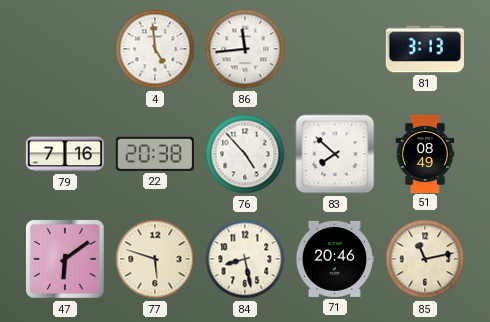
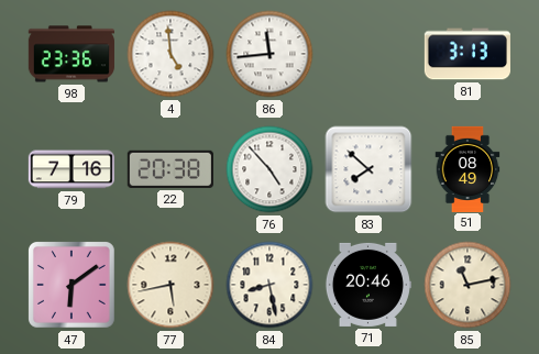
98: none -> 23:36 (71, 54)
77: 5:48 -> 5:43 (170, 285)
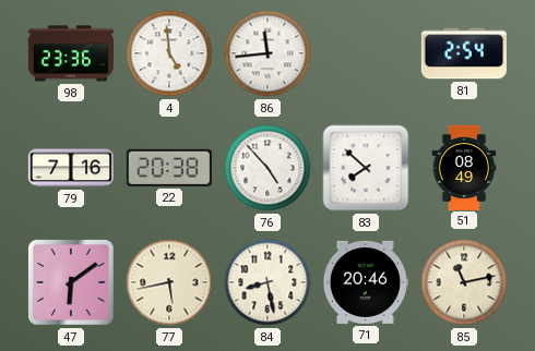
81: 3:13 -> 2:54 (464, 53)
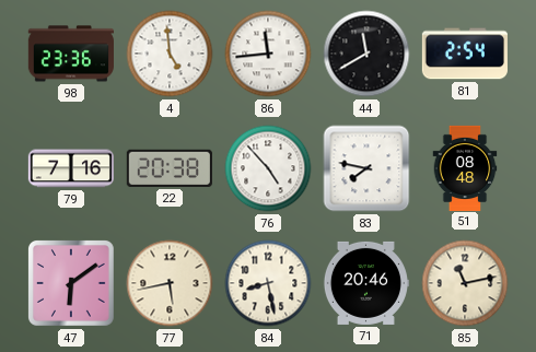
44: none -> 11:40 (366, 54)
83: 7:52 -> 7:47 (366, 168)
51: 08:49 -> 08:48 (465, 167)
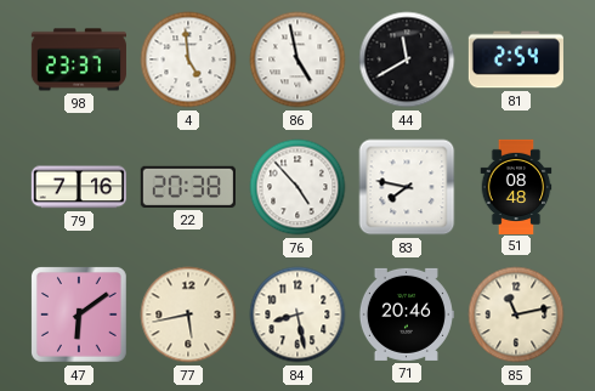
98: 23:36 -> 23:37 (79, 59)
86: 11:44 -> 4:58 (297, 59)
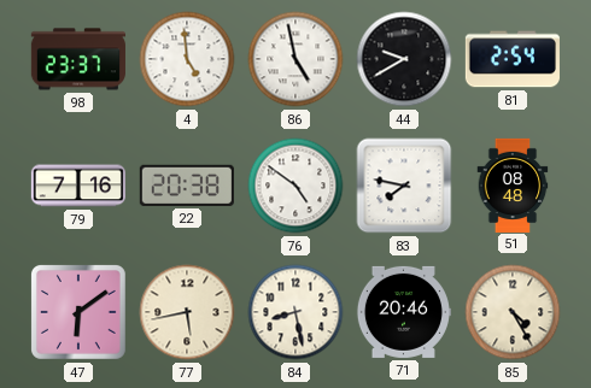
44: 11:40 -> 9:40 (404, 59)
76: 4:53 -> 4:51 (295, 186)
85: 11:13 -> 4:25 (513, 312)
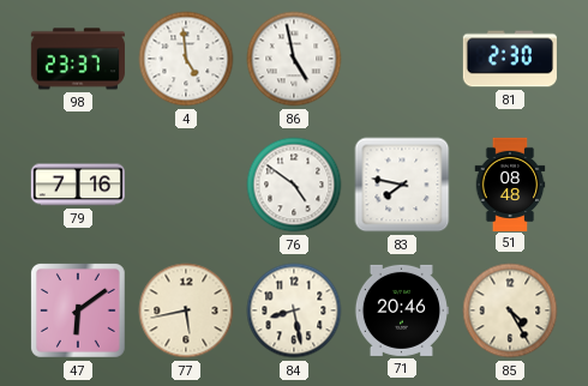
44: 9:40 -> none (404, 59)
81: 2:54 -> 2:30 (510, 59)
22: 20:38 -> none (187, 186)
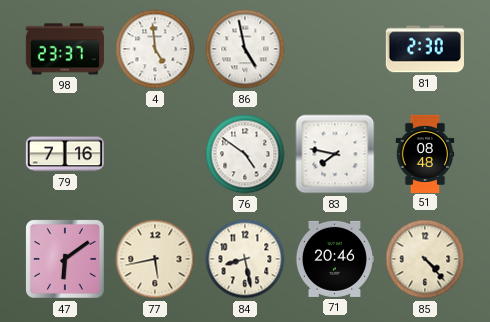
85: 4:25 -> 4:23 (425, 259)
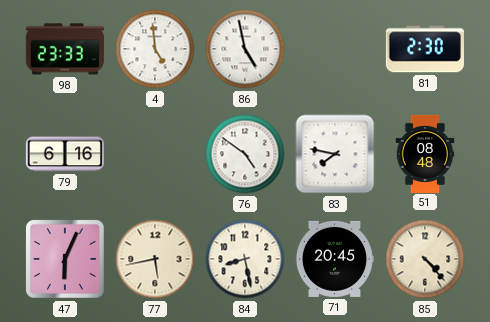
98: 23:37 -> 23:33 (65, 49)
79: 7:16 -> 6:16 (65, 154)
47: 6:09 -> 6:04 (65, 259)
71: 20:46 -> 20:45 (334, 259)
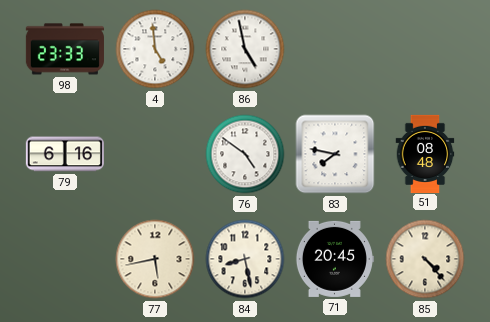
81: 2:30 -> none (425, 49)
47: 6:04 -> none (65, 259)
